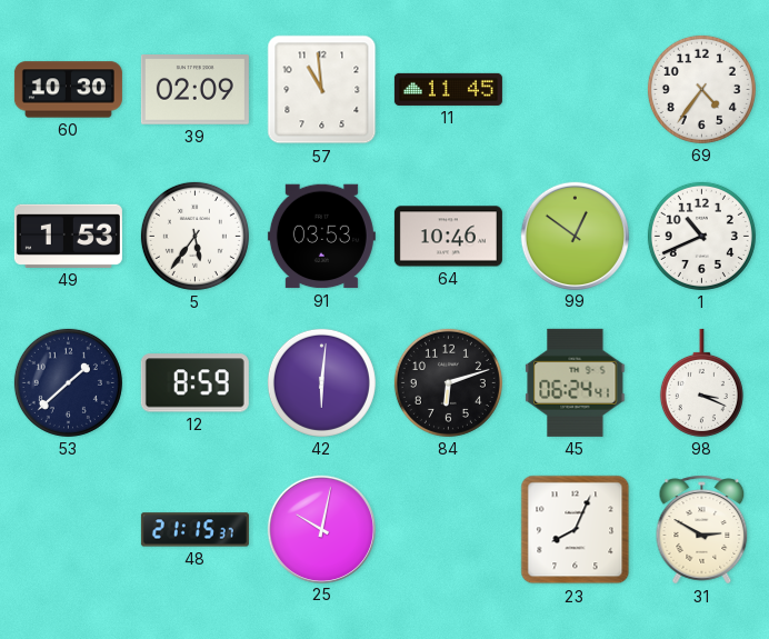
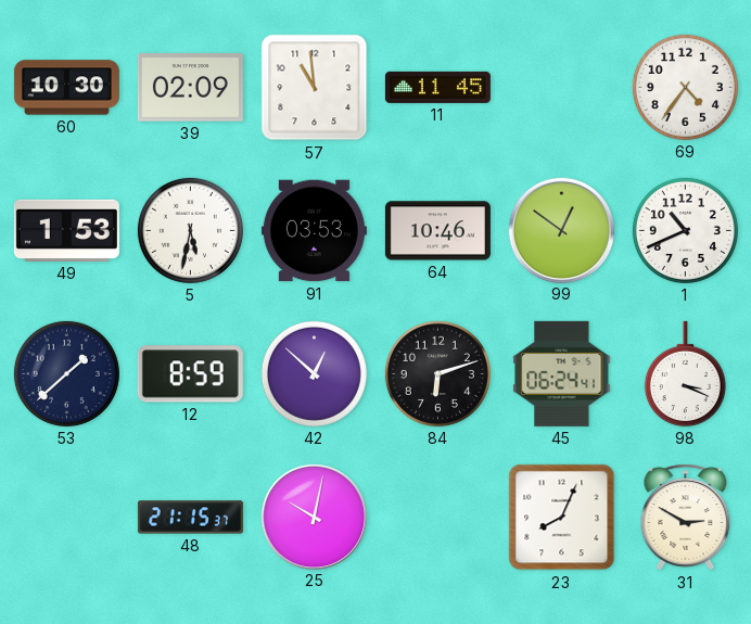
5: 5:36 -> 5:32 (190, 230)
42: 6:01 -> 12:52 (314, 373)
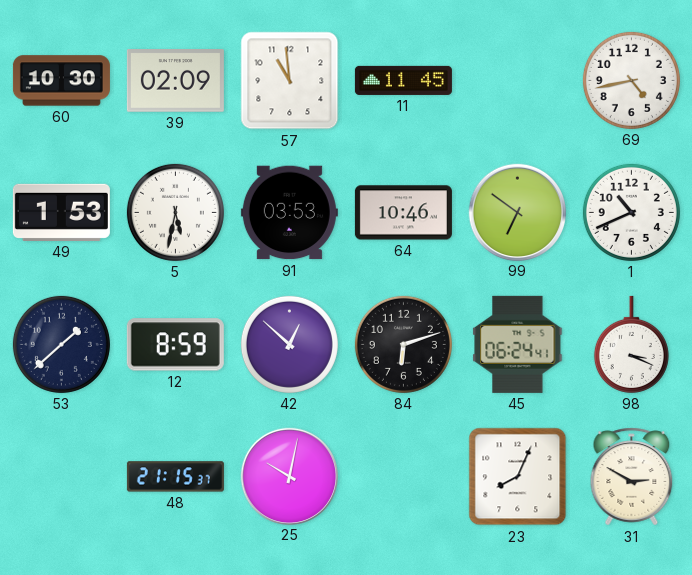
69: 4:36 -> 4:43 (631, 80)
99: 12:51 -> 6:51 (517, 212)
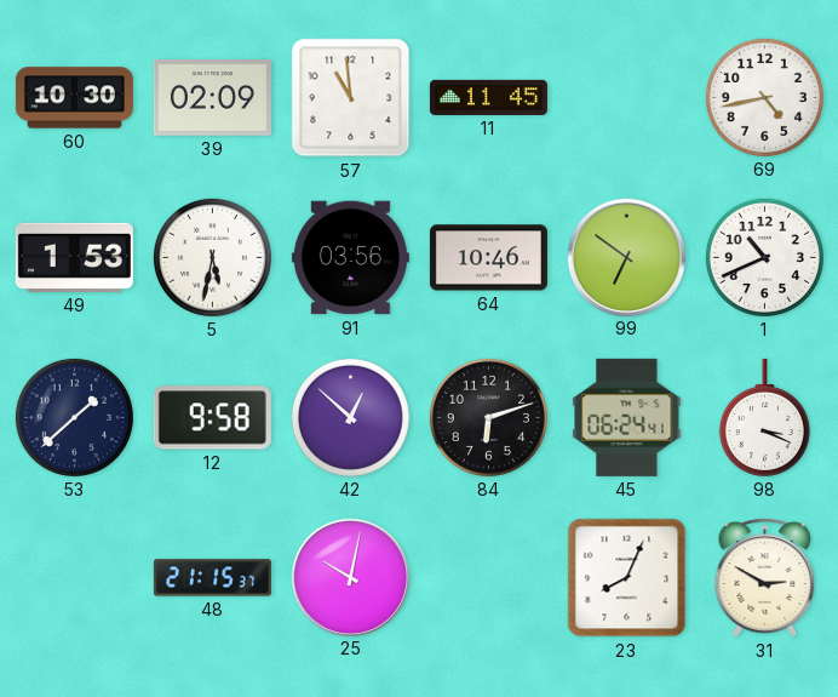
91: 03:53 -> 03:56 (350, 258)
12: 8:59 -> 9:58 (212, 418)
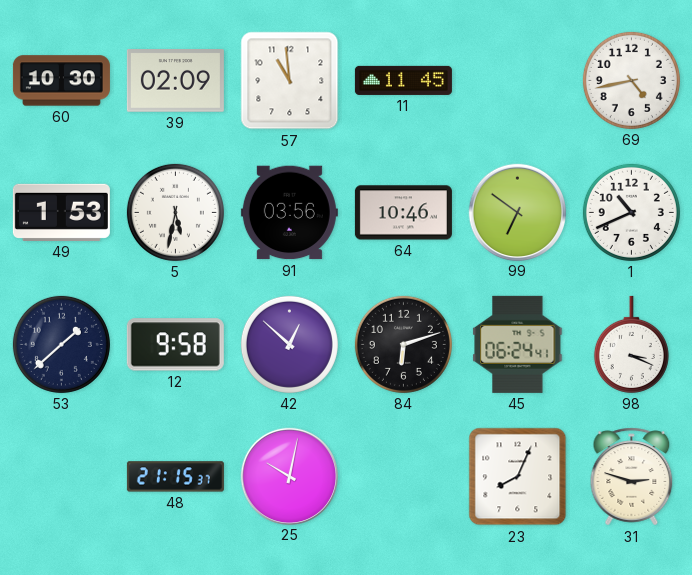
31: 2:50 -> 2:48 (632, 477)
